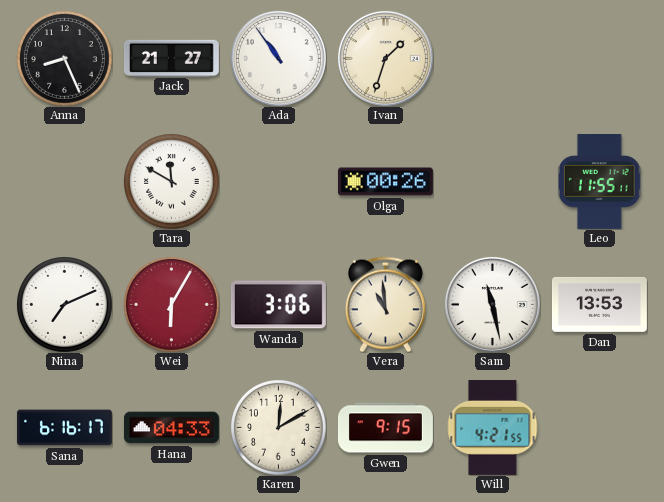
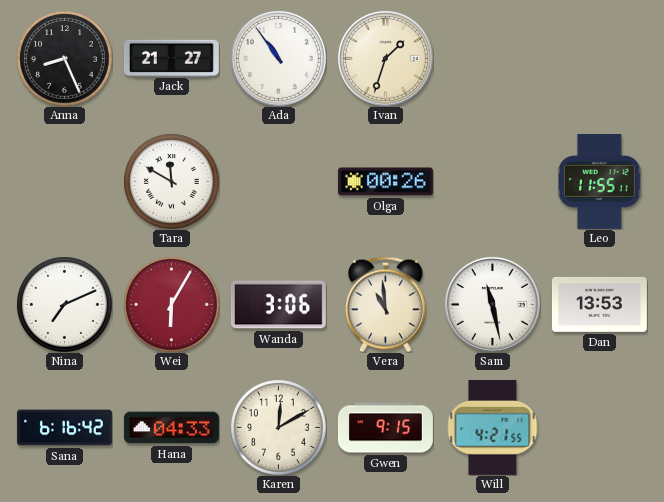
Sana: 6:16:17 -> 6:16:42 (64, 428)
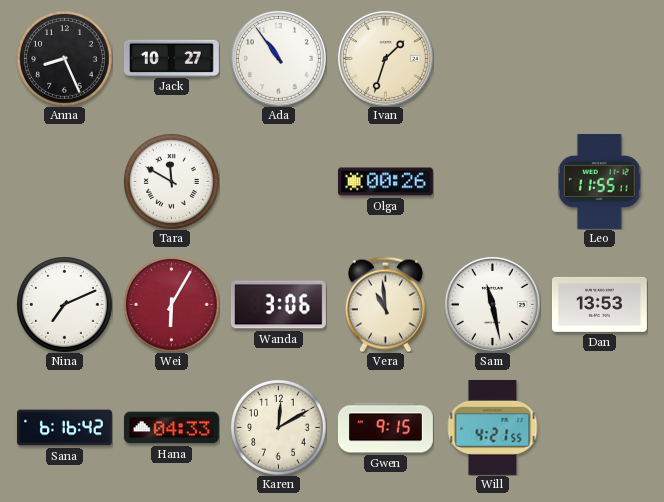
Jack: 21:27 -> 10:27 (171, 58)
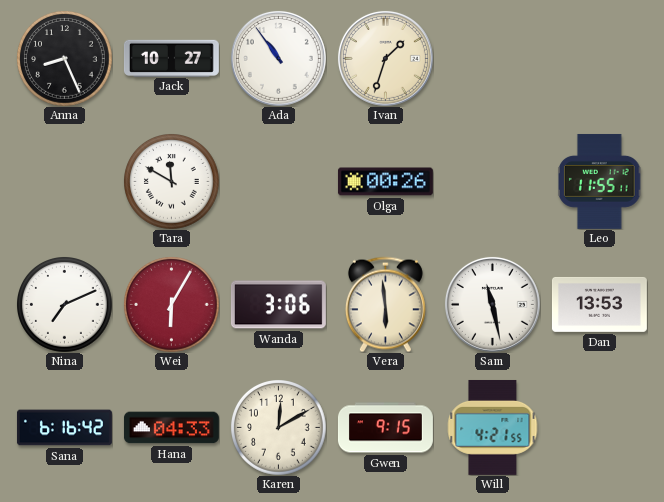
Vera: 10:59 -> 5:59 (385, 304)
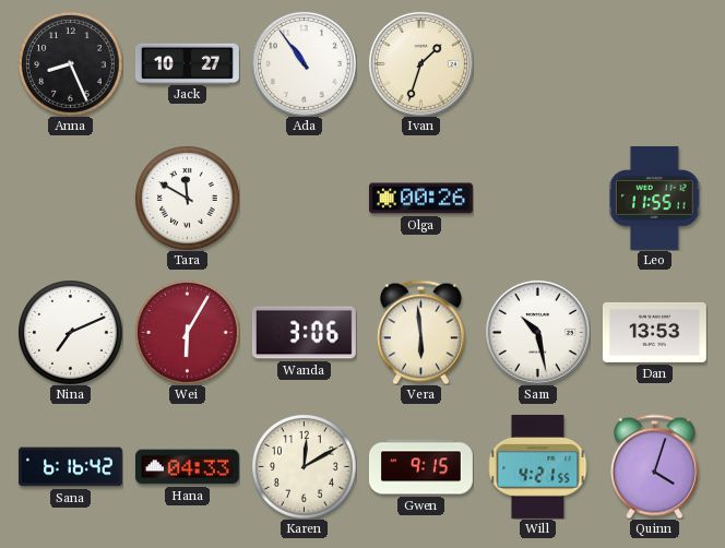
Sam: 11:28 -> 10:28 (537, 332)
Quinn: none -> 4:03 (654, 466)
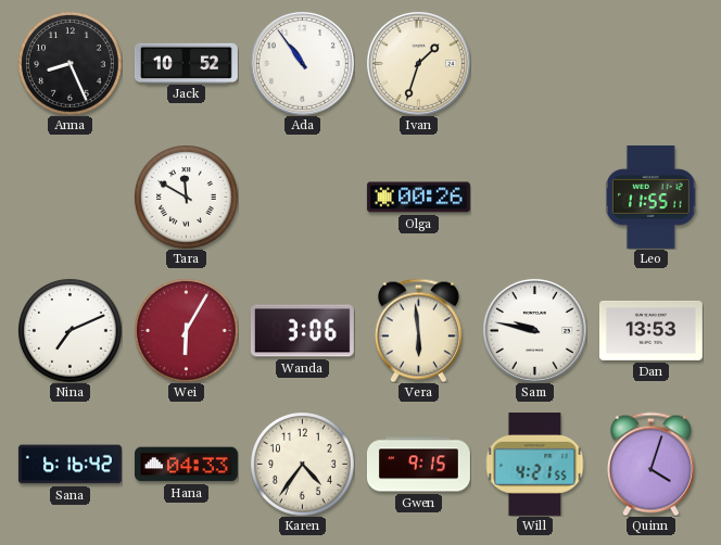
Jack: 10:27 -> 10:52 (186, 63)
Sam: 10:28 -> 9:47 (534, 330)
Karen: 12:10 -> 4:36 (303, 465)
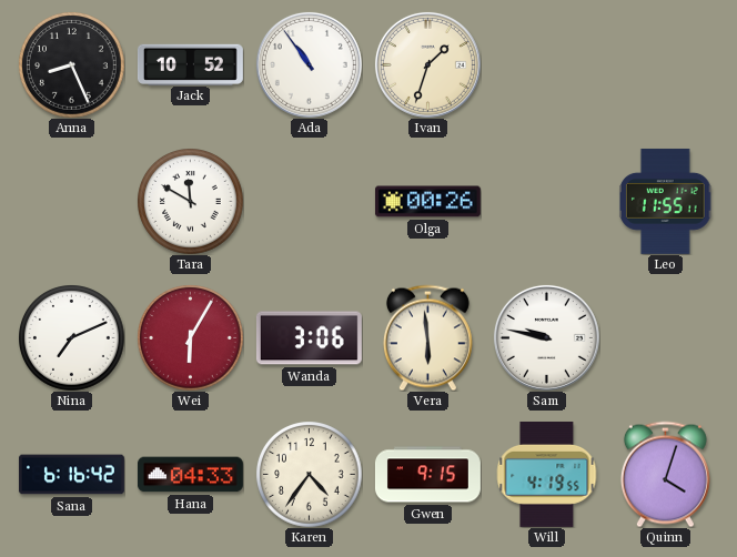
Dan: 13:53 -> none (650, 330)
Will: 4:21 -> 4:19 (547, 474)
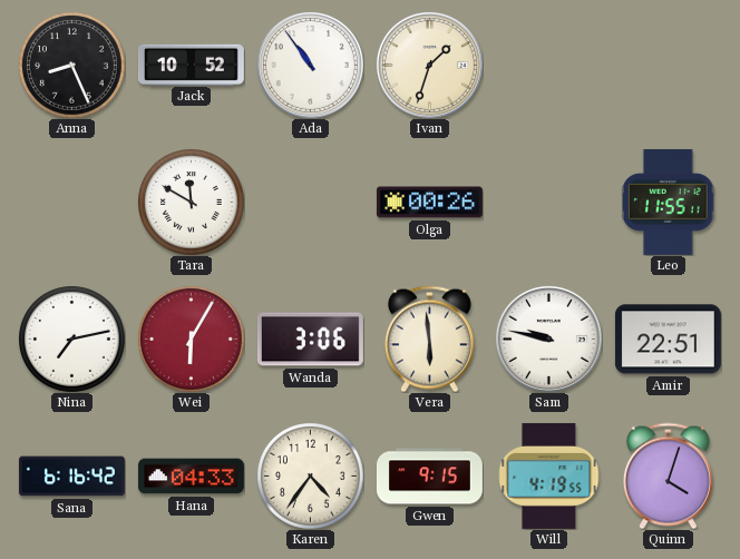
Nina: 7:11 -> 7:13 (72, 340)
Amir: none -> 22:51 (668, 340)
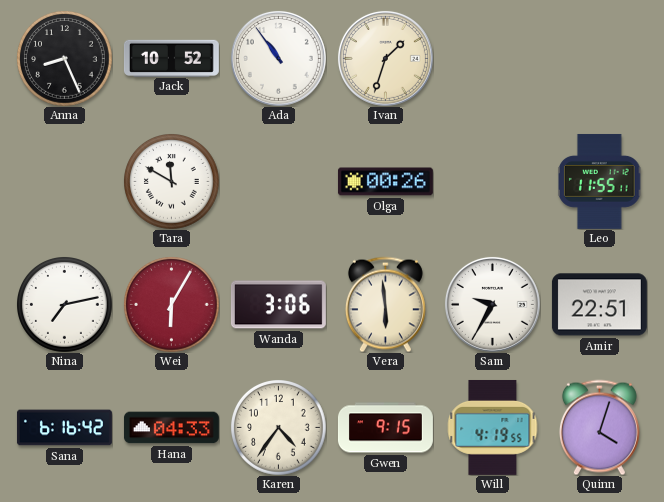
Sam: 9:47 -> 9:35 (492, 304)
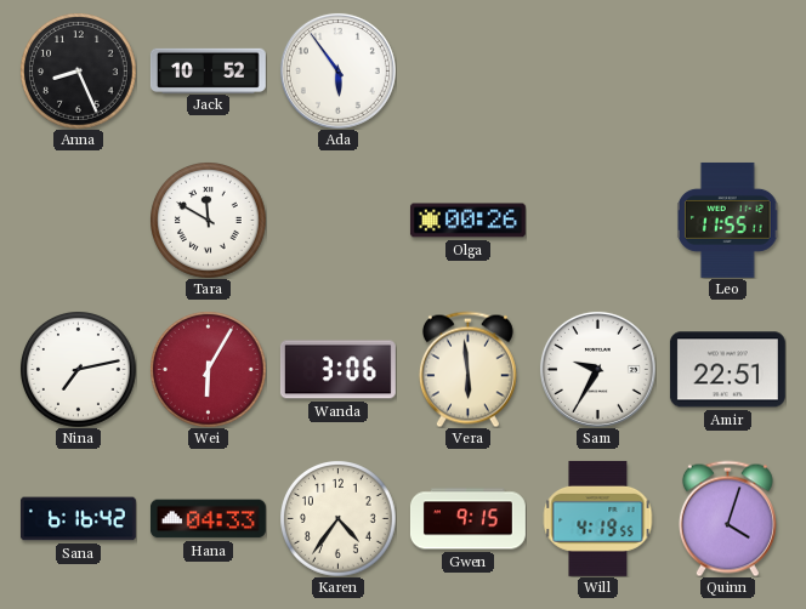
Ada: 10:54 -> 5:54 (337, 70)
Ivan: 1:33 -> none (385, 58)
